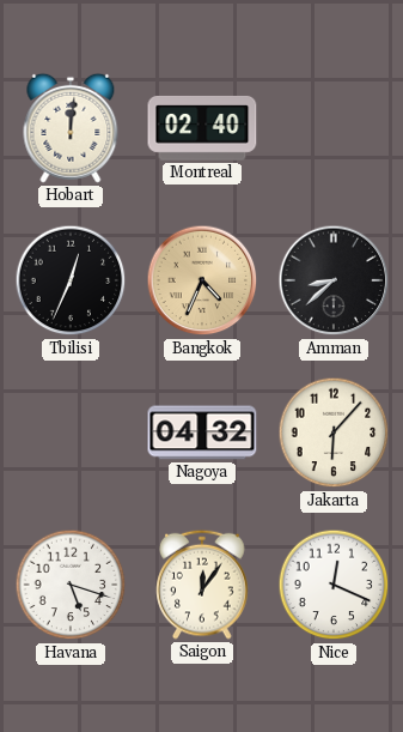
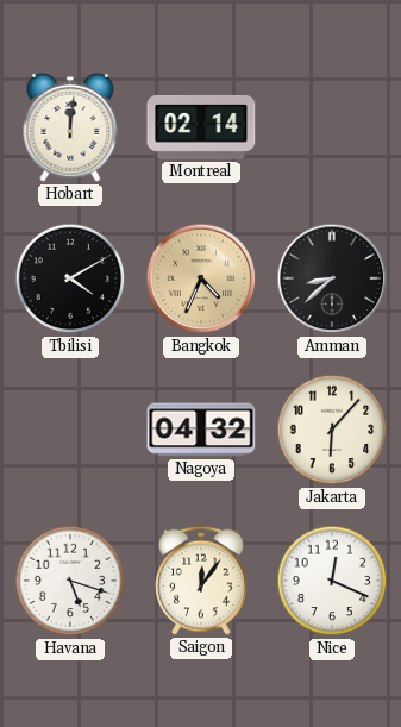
Montreal: 02:40 -> 02:14 (201, 127)
Tbilisi: 12:34 -> 4:10 (70, 278)
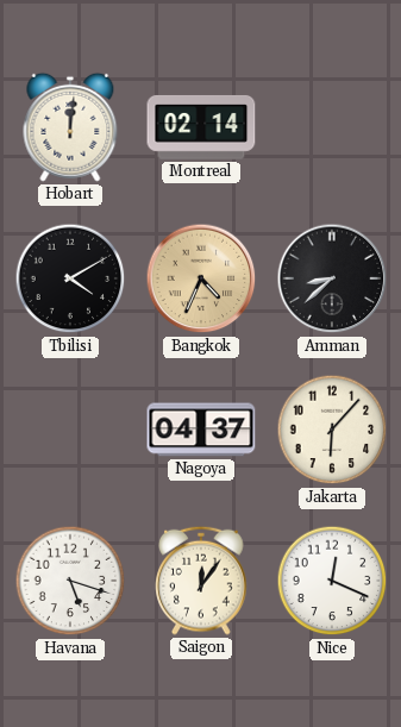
Nagoya: 04:32 -> 04:37 (201, 430)
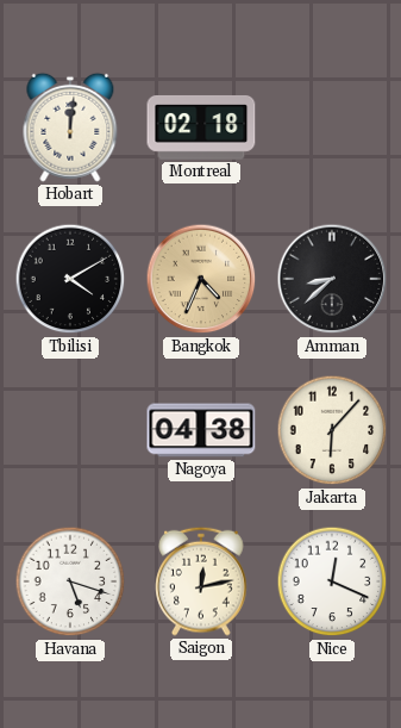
Montreal: 02:14 -> 02:18 (201, 127)
Nagoya: 04:37 -> 04:38 (201, 430)
Saigon: 12:06 -> 12:13 (201, 581)
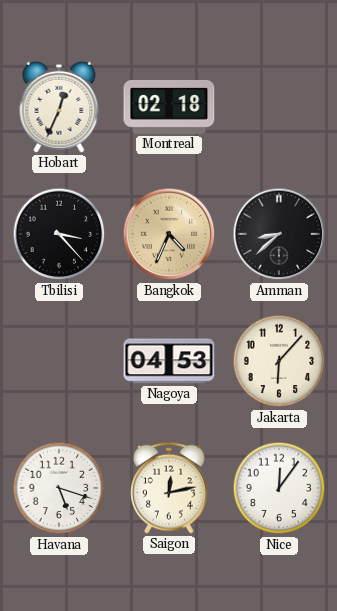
Hobart: 12:01 -> 12:34 (59, 107)
Tbilisi: 4:10 -> 3:23 (59, 234)
Nagoya: 04:38 -> 04:53 (169, 361)
Nice: 12:19 -> 12:06 (279, 488)
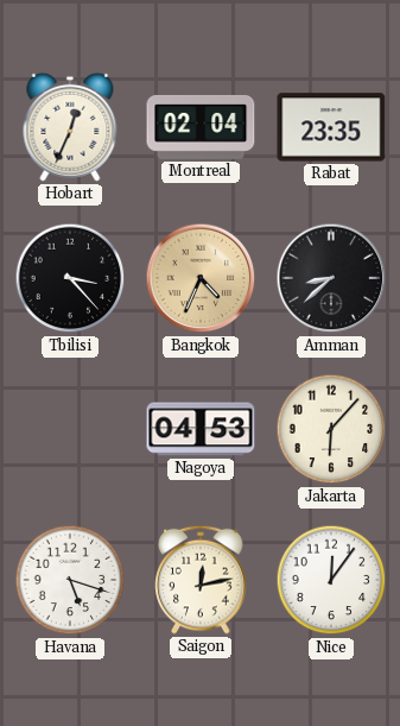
Montreal: 02:18 -> 02:04 (201, 127)
Rabat: none -> 23:35 (331, 127)
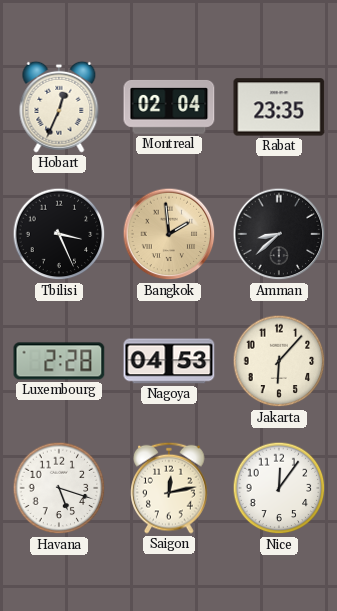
Tbilisi: 3:23 -> 3:26 (59, 234)
Bangkok: 4:34 -> 1:59 (169, 234)
Luxembourg: none -> 2:28 (59, 361)
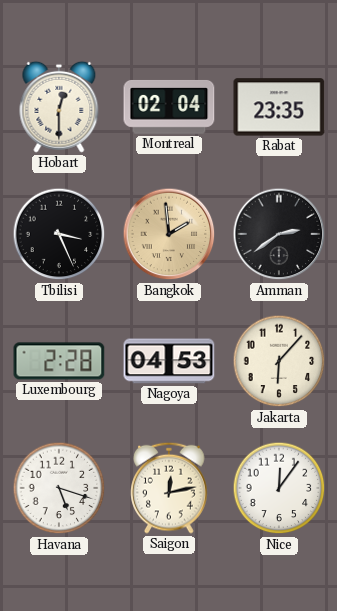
Hobart: 12:34 -> 12:30 (59, 107)
Amman: 8:38 -> 2:39 (279, 234)
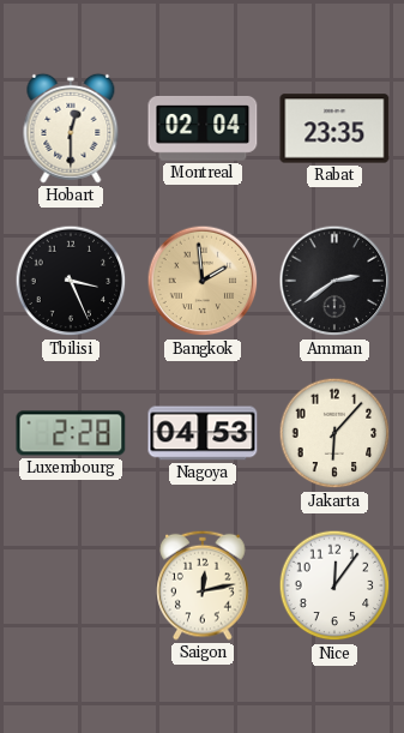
Havana: 5:18 -> none (59, 488)
